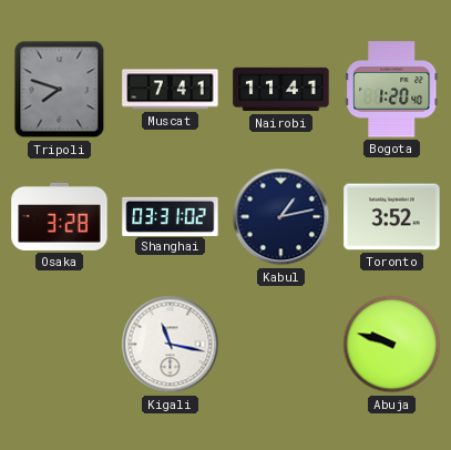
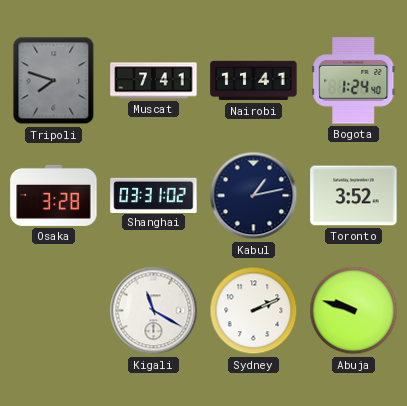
Bogota: 1:20 -> 1:24 (354, 81)
Kigali: 11:17 -> 11:20 (154, 311)
Sydney: none -> 2:11 (254, 311)
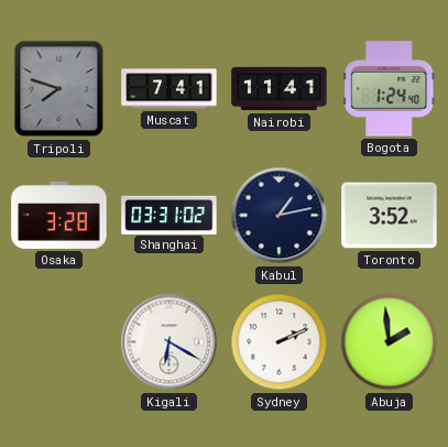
Kigali: 11:20 -> 6:20 (170, 342)
Abuja: 9:48 -> 1:59 (390, 342)
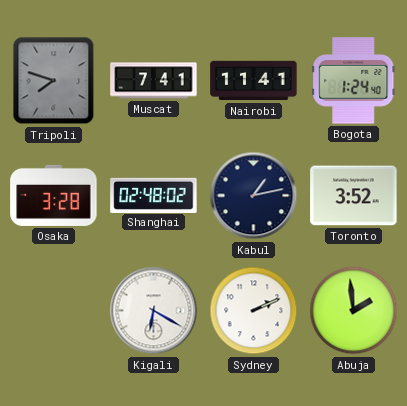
Shanghai: 03:31 -> 02:48 (154, 195)
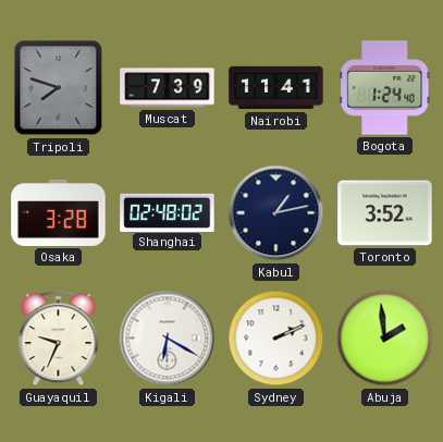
Muscat: 7:41 -> 7:39 (168, 88)
Guayaquil: none -> 9:34 (59, 339)
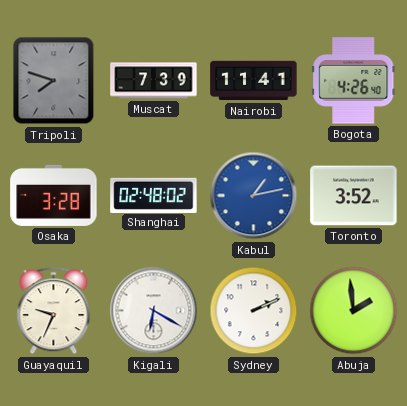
Bogota: 1:24 -> 4:26 (354, 81)
Kabul dial: navy -> blue (254, 196)
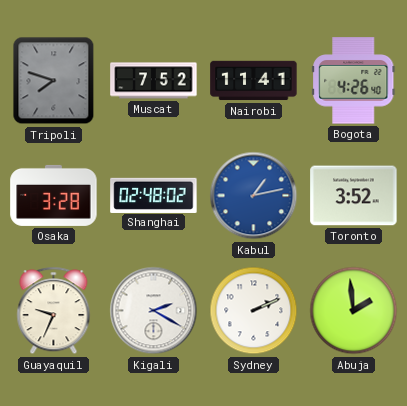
Muscat: 7:39 -> 7:52 (154, 81)
Kigali: 6:20 -> 2:20 (154, 311)
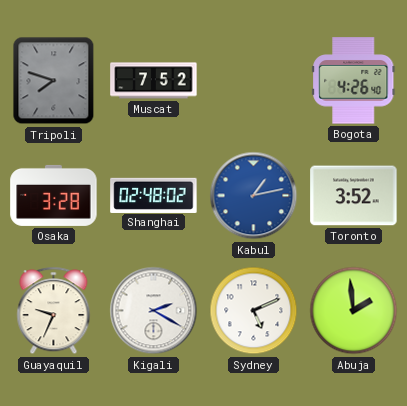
Nairobi: 11:41 -> none (254, 81)
Sydney: 2:11 -> 5:11 (254, 311)
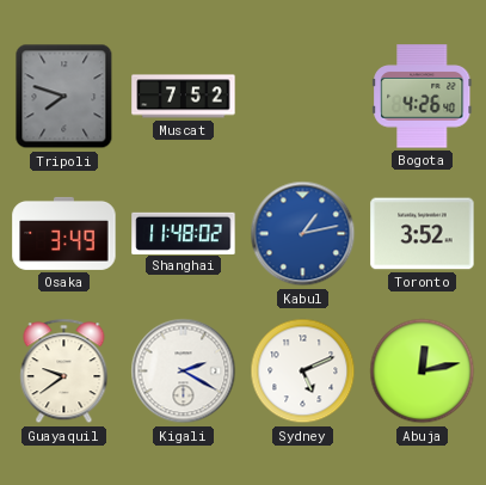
Osaka: 3:28 -> 3:49 (64, 233)
Shanghai: 02:48 -> 11:48 (184, 233)
Guayaquil: 9:34 -> 9:39 (64, 372)
Abuja: 1:59 -> 12:13 (423, 372)
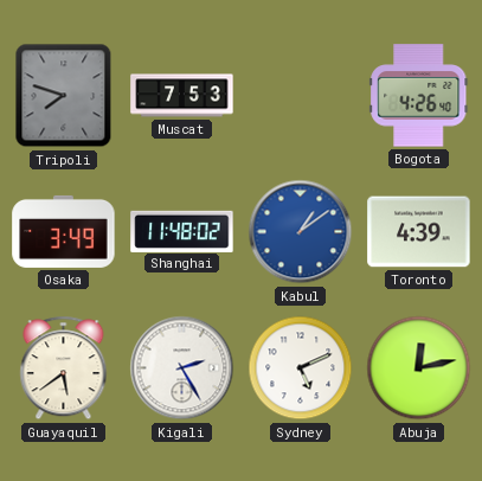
Muscat: 7:52 -> 7:53 (182, 96)
Kabul: 1:13 -> 1:09 (301, 232)
Toronto: 3:52 -> 4:39 (419, 232)
Guayaquil: 9:39 -> 5:39 (64, 368)
Kigali: 2:20 -> 2:25 (182, 368)
